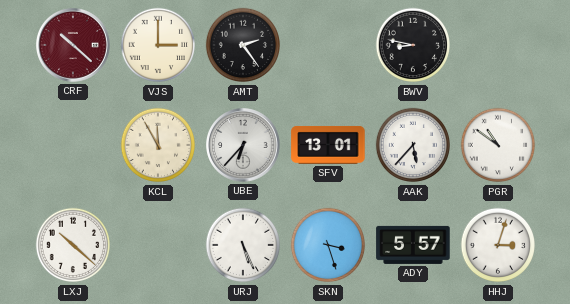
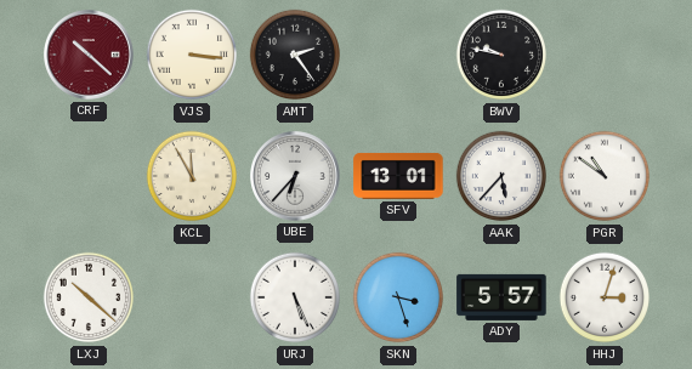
VJS: 3:00 -> 3:16 (192, 55)
BWV: 8:47 -> 9:47 (501, 55)
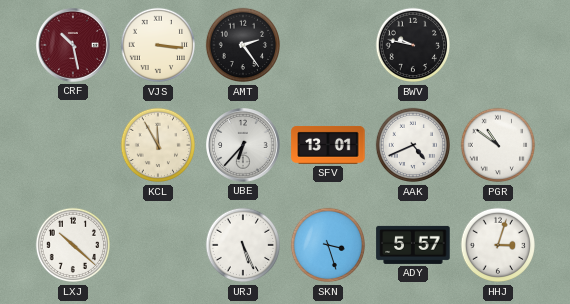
CRF: 10:22 -> 10:28 (74, 46)
AAK: 5:37 -> 4:41 (413, 145)
